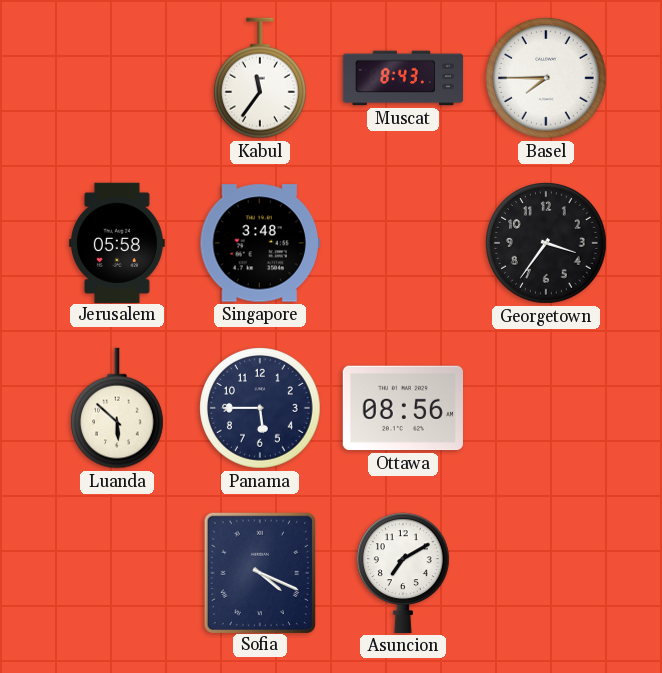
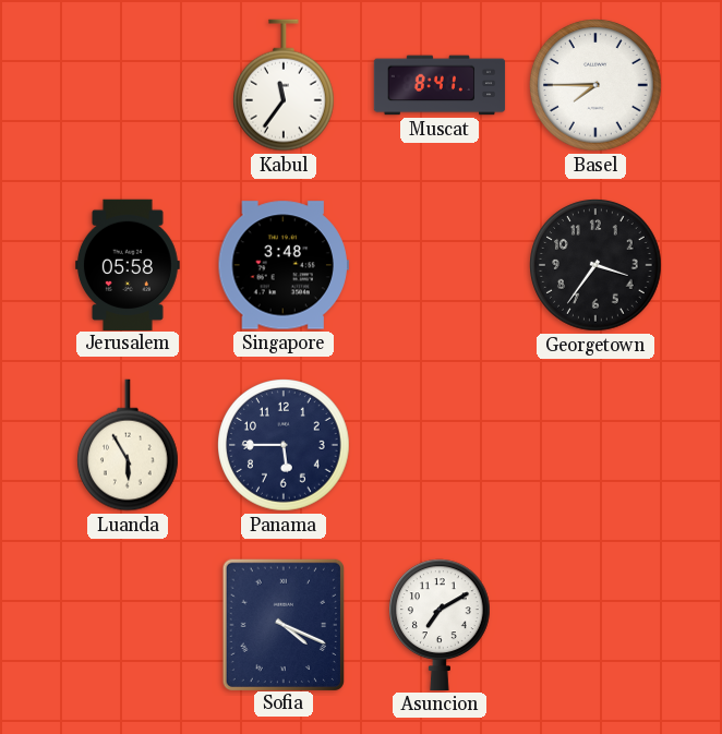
Muscat: 8:43 -> 8:41 (440, 85)
Luanda: 5:52 -> 5:55 (129, 445)
Ottawa: 08:56 -> none (403, 408)
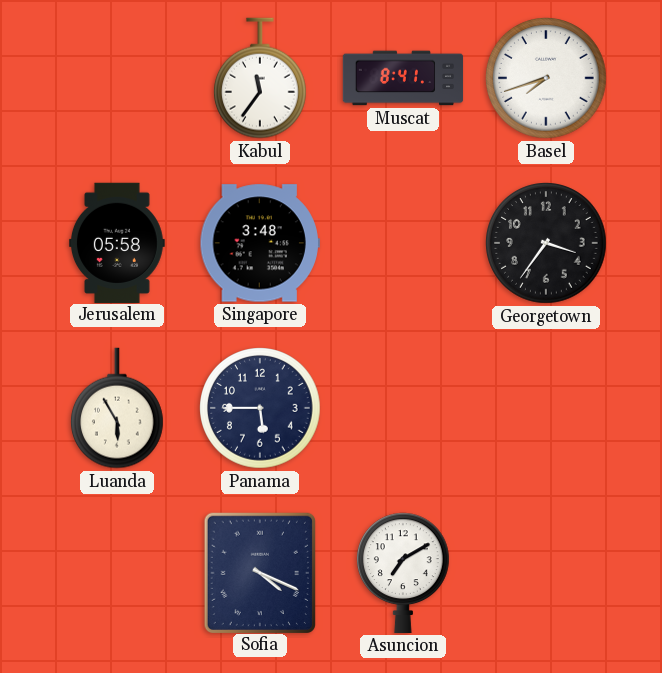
Basel: 7:45 -> 7:42 (546, 78)
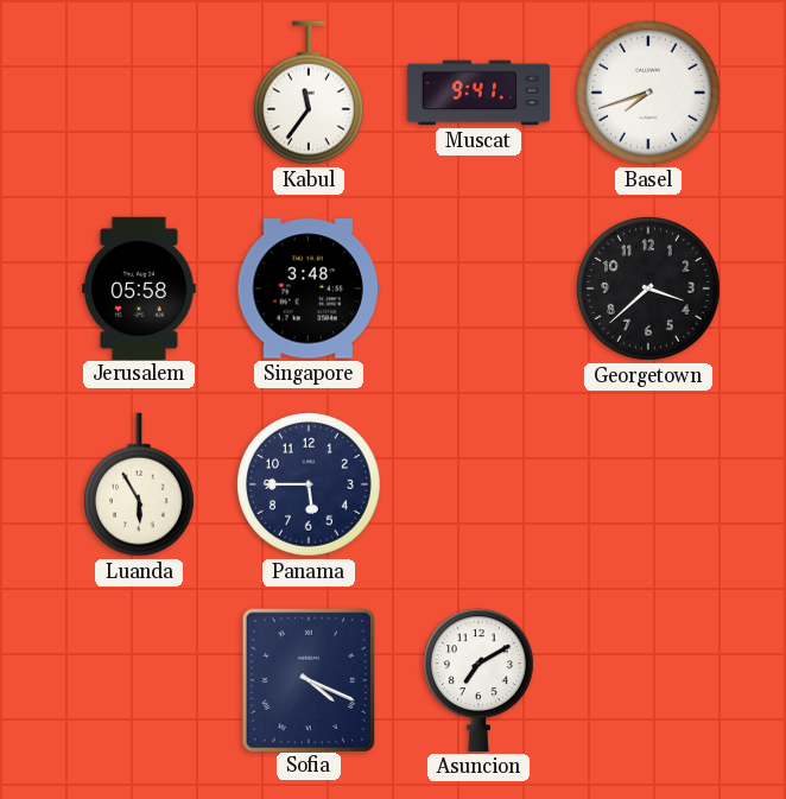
Muscat: 8:41 -> 9:41 (478, 93)
Georgetown: 3:36 -> 3:38 (648, 288)
